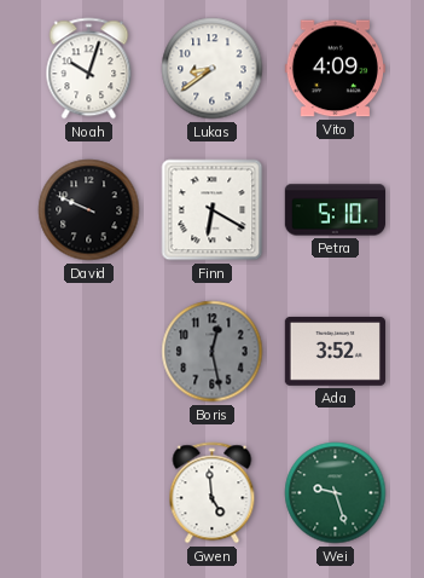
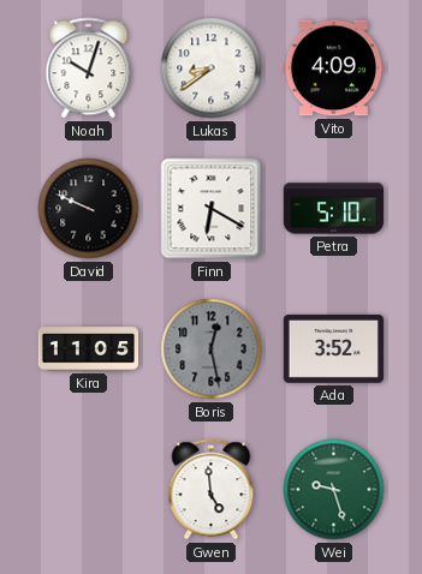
Kira: none -> 11:05 (89, 349)
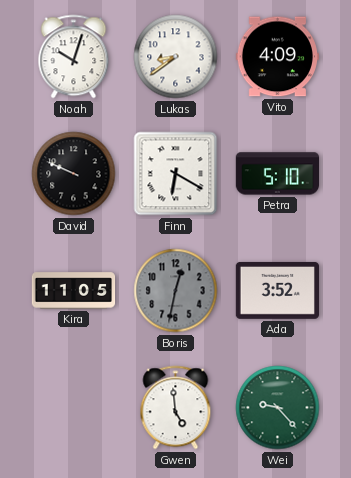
Boris: 12:28 -> 12:32 (176, 291)
Wei: 9:27 -> 9:23 (278, 408)
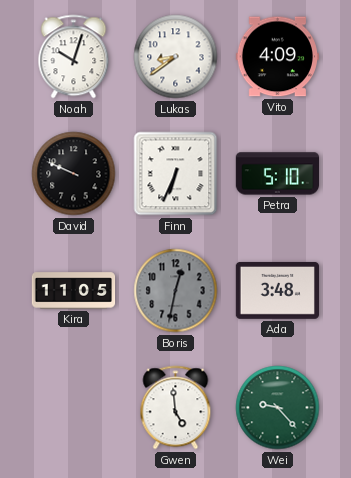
Finn: 6:20 -> 6:34 (176, 174)
Ada: 3:52 -> 3:48 (277, 291)
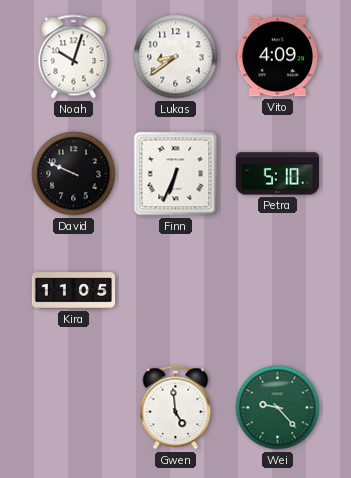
Boris: 12:32 -> none (176, 291)
Ada: 3:48 -> none (277, 291)
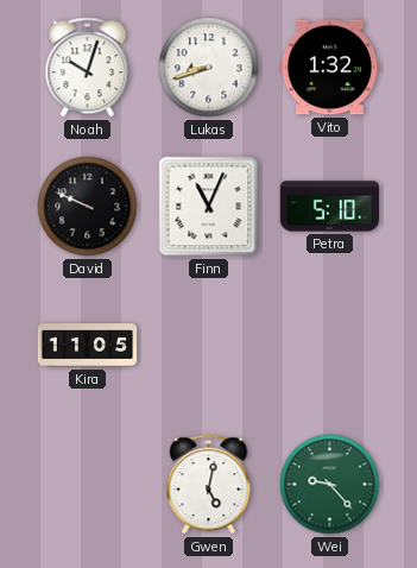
Lukas: 8:39 -> 8:42 (209, 68)
Vito: 4:09 -> 1:32 (329, 68)
Finn: 6:34 -> 11:04 (209, 207)
Gwen: 4:59 -> 5:02 (209, 485)
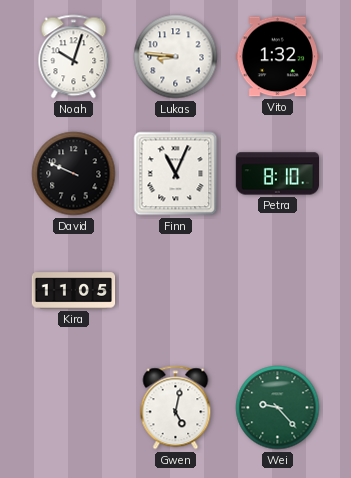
Lukas: 8:42 -> 8:46 (176, 57)
Petra: 5:10 -> 8:10 (277, 174)
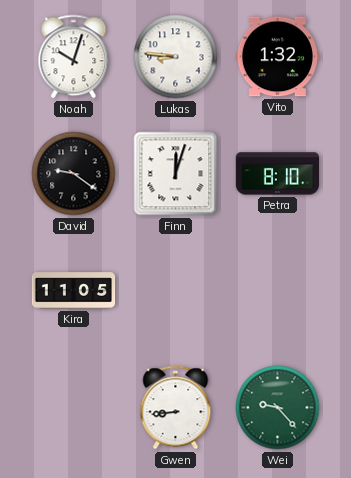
David: 9:49 -> 9:21 (74, 174)
Finn: 11:04 -> 12:03 (176, 174)
Gwen: 5:02 -> 8:44 (176, 408)
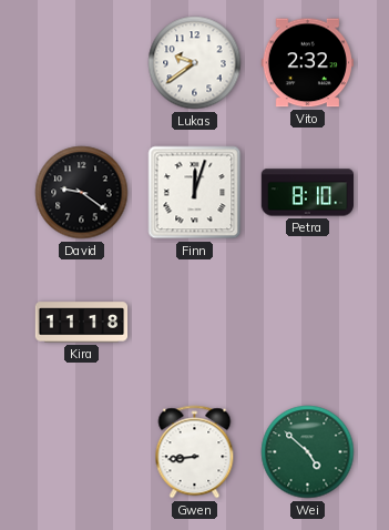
Noah: 10:03 -> none (74, 57)
Lukas: 8:46 -> 9:39 (195, 63)
Vito: 1:32 -> 2:32 (307, 63)
Kira: 11:05 -> 11:18 (82, 323)
Wei: 9:23 -> 4:52 (308, 452)
